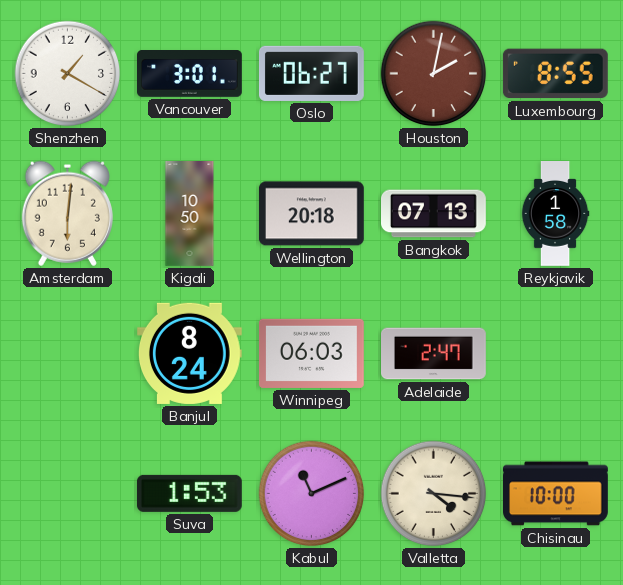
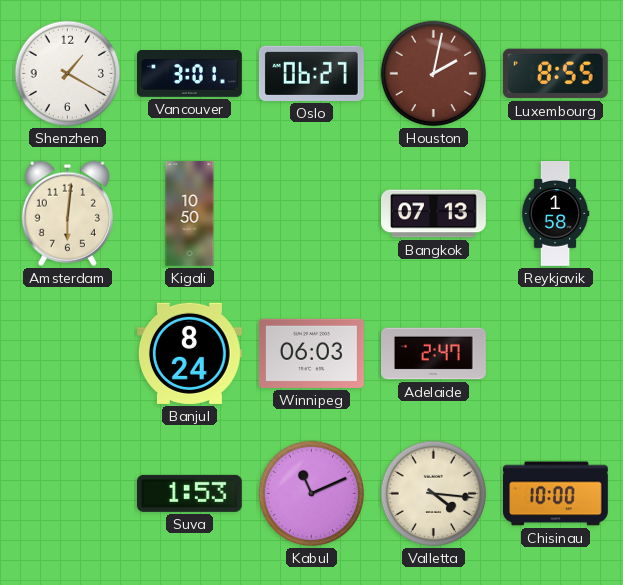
Wellington: 20:18 -> none (311, 214)
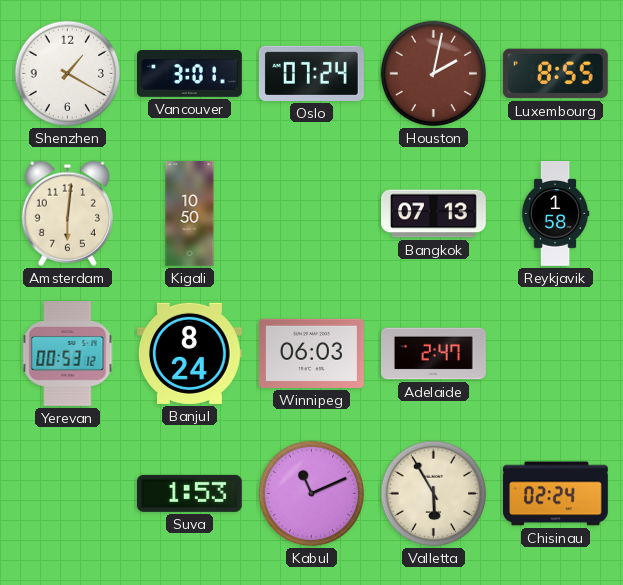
Oslo: 06:27 -> 07:24 (312, 73)
Yerevan: none -> 00:53 (68, 354)
Valletta: 4:16 -> 5:55 (434, 494)
Chisinau: 10:00 -> 02:24 (556, 494)
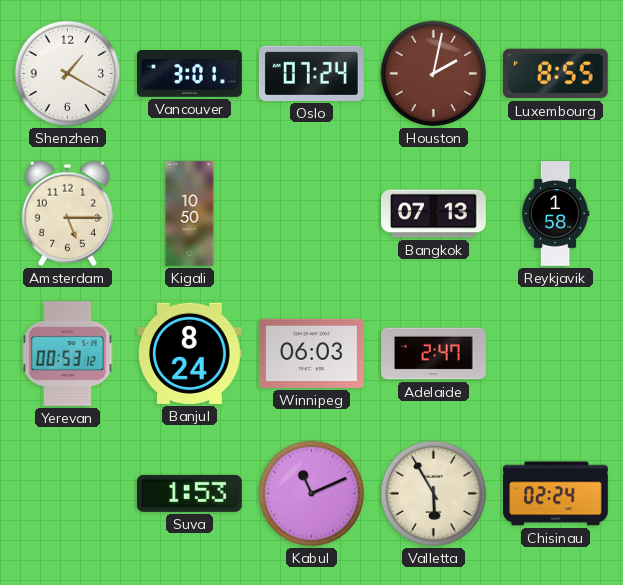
Amsterdam: 6:01 -> 5:15 (67, 213)
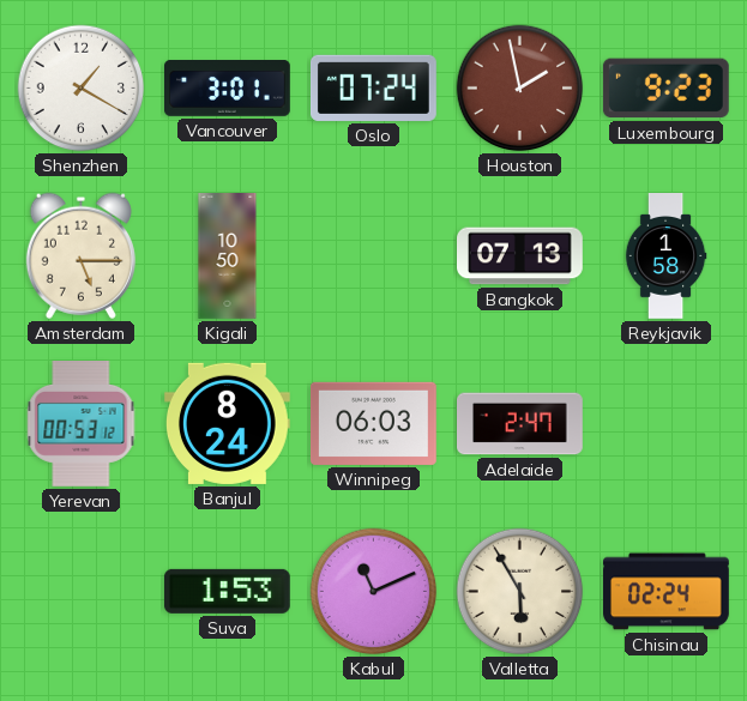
Houston: 2:02 -> 1:58 (520, 89)
Luxembourg: 8:55 -> 9:23 (665, 89)
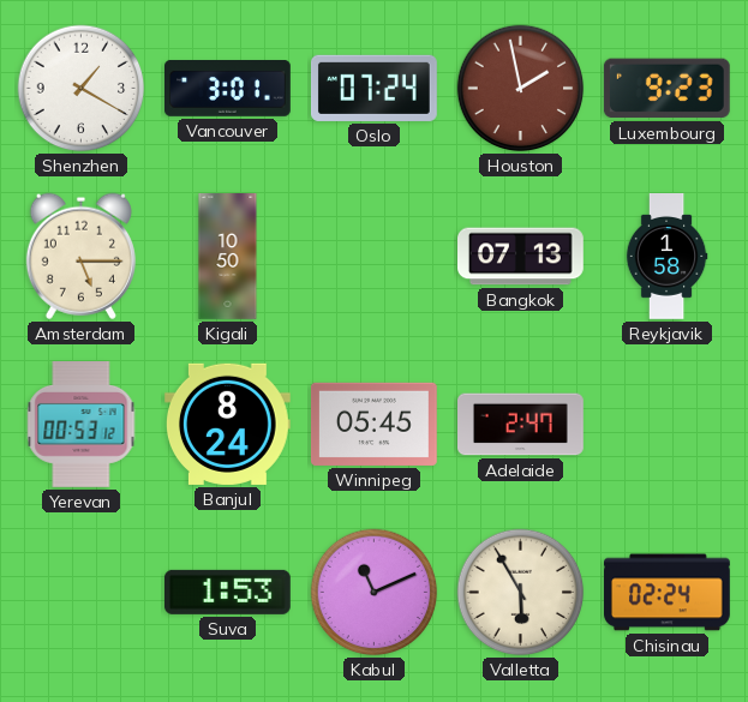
Winnipeg: 06:03 -> 05:45 (373, 424)
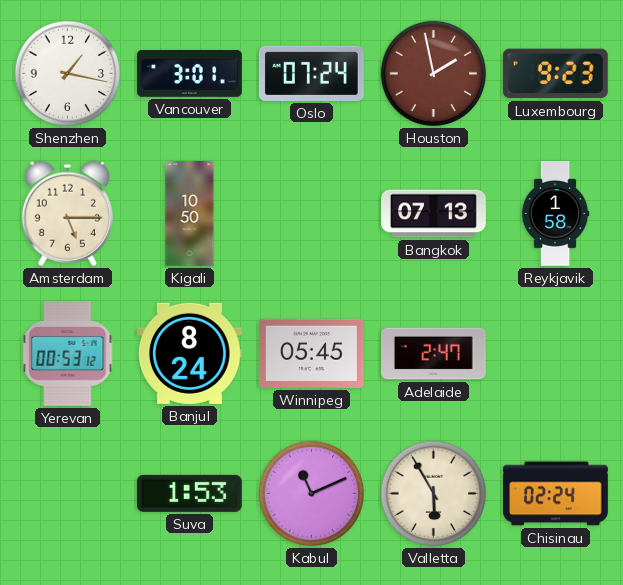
Shenzhen: 1:20 -> 1:17 (68, 74)
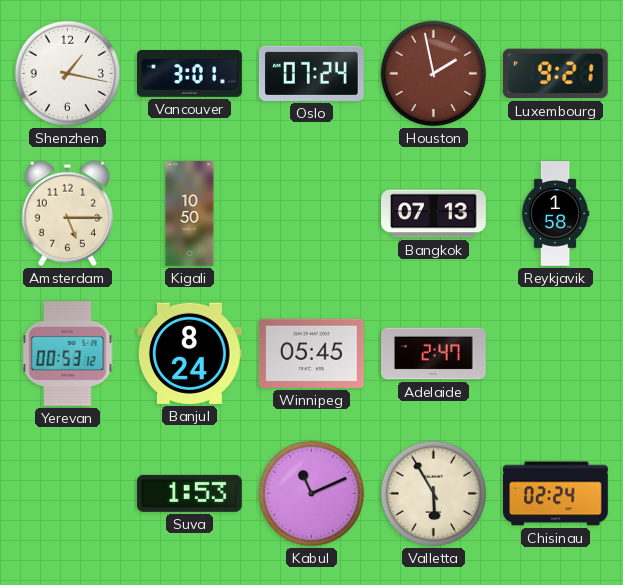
Luxembourg: 9:23 -> 9:21 (555, 74)
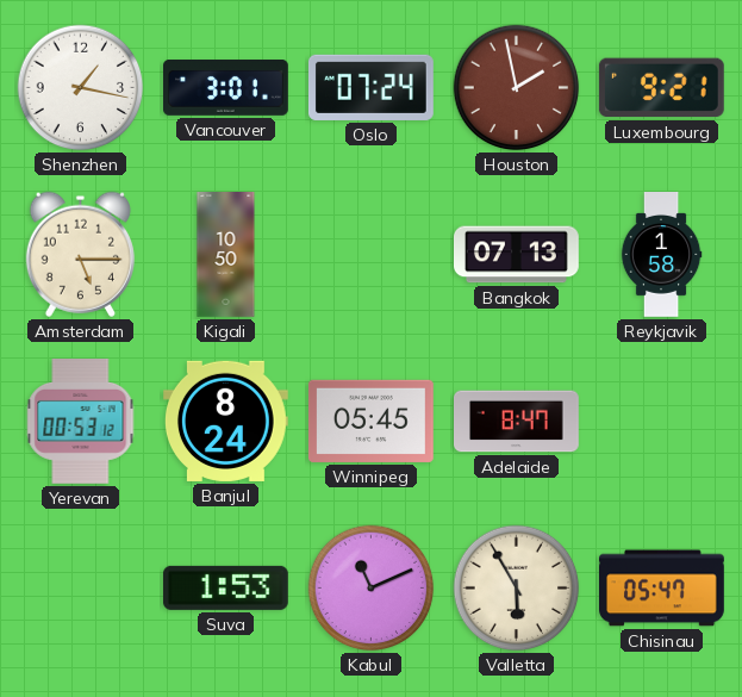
Adelaide: 2:47 -> 8:47 (517, 422)
Chisinau: 02:24 -> 05:47 (662, 589)
